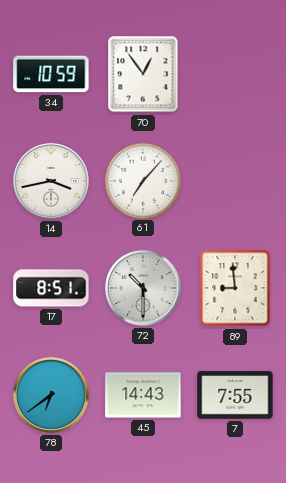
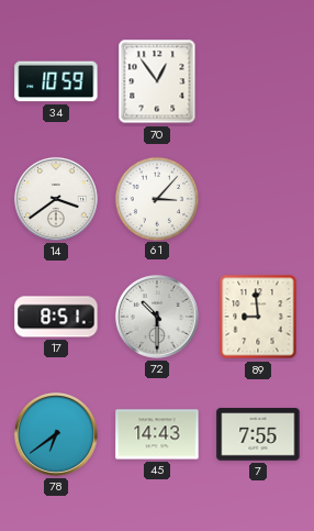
14: 3:43 -> 3:39 (56, 199)
61: 7:07 -> 3:07 (156, 198)
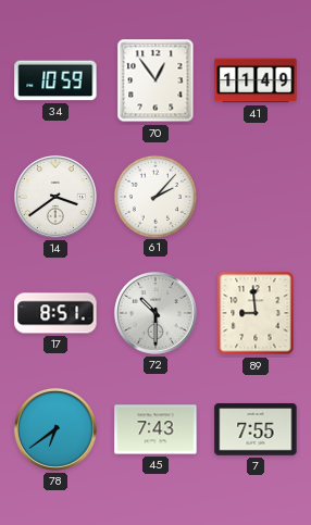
41: none -> 11:49 (256, 80)
61: 3:07 -> 2:07 (154, 196)
45: 14:43 -> 7:43 (155, 429)
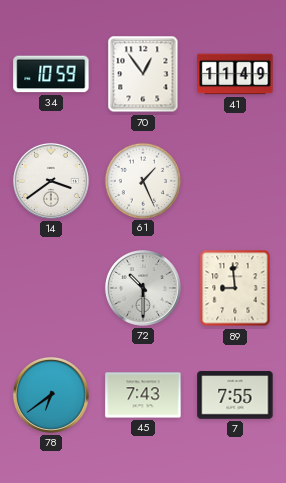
61: 2:07 -> 1:26 (142, 180)
17: 8:51 -> none (55, 313)
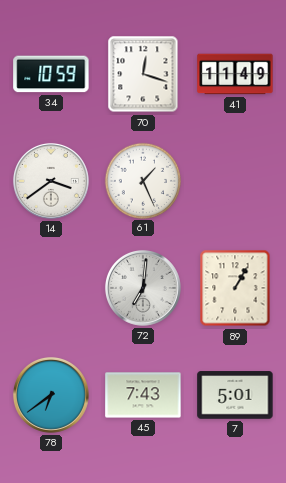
70: 12:54 -> 12:18 (143, 74)
72: 10:30 -> 7:01 (143, 288)
89: 8:59 -> 1:05 (235, 288)
7: 7:55 -> 5:01 (235, 395)
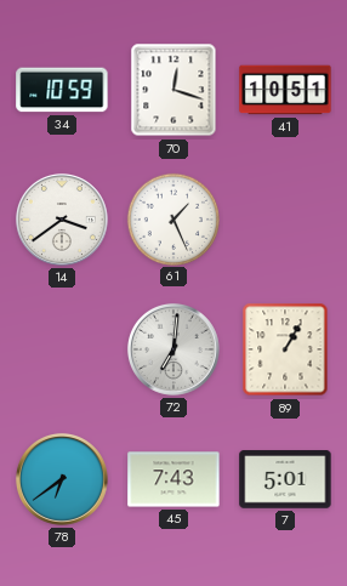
41: 11:49 -> 10:51 (285, 90)
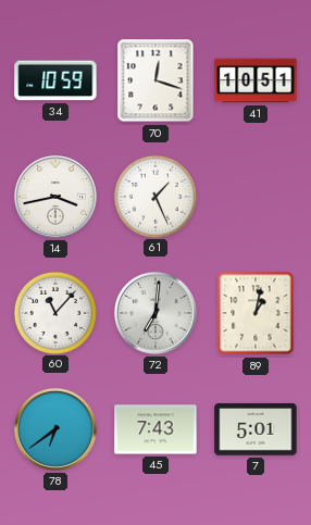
14: 3:39 -> 3:43 (55, 197)
60: none -> 11:07 (54, 312)
89: 1:05 -> 1:02 (256, 313)
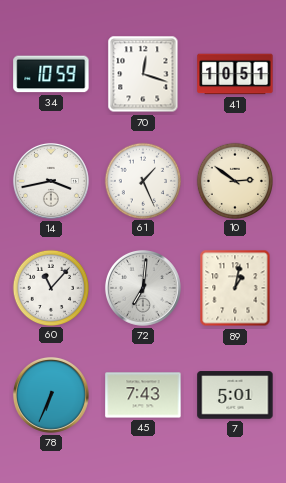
10: none -> 2:51 (234, 180)
78: 6:39 -> 6:34 (51, 395)
